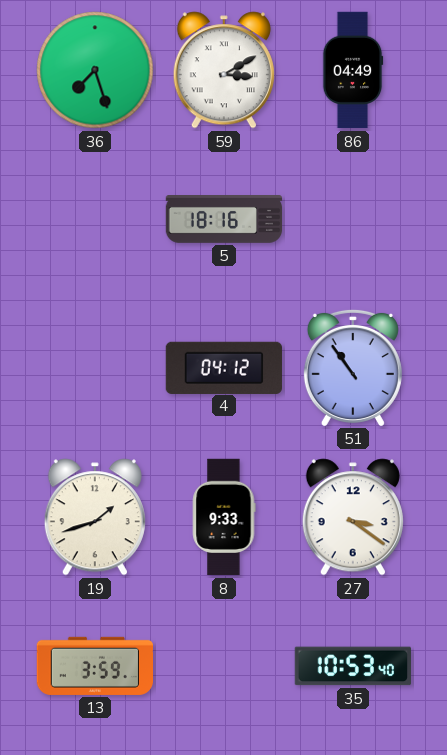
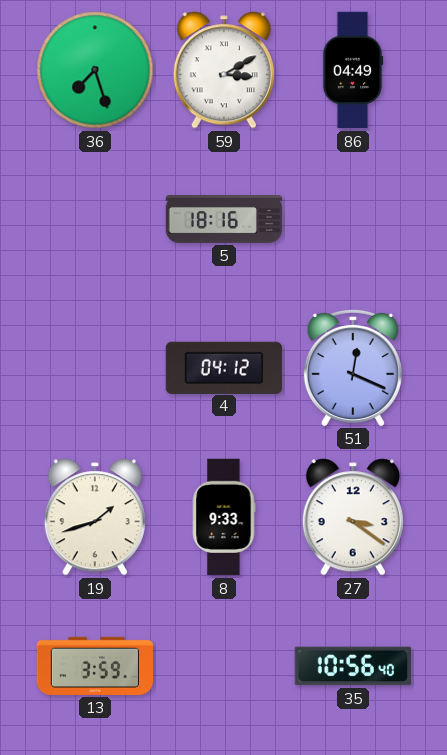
51: 10:54 -> 12:19 (353, 367)
35: 10:53 -> 10:56 (352, 666)
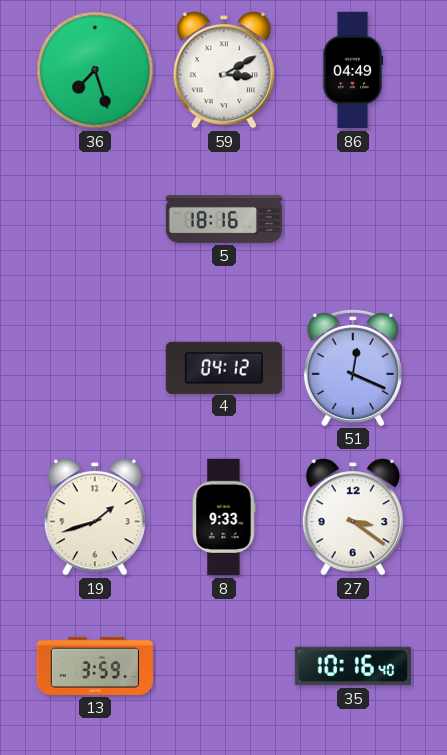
35: 10:56 -> 10:16 (352, 666)
